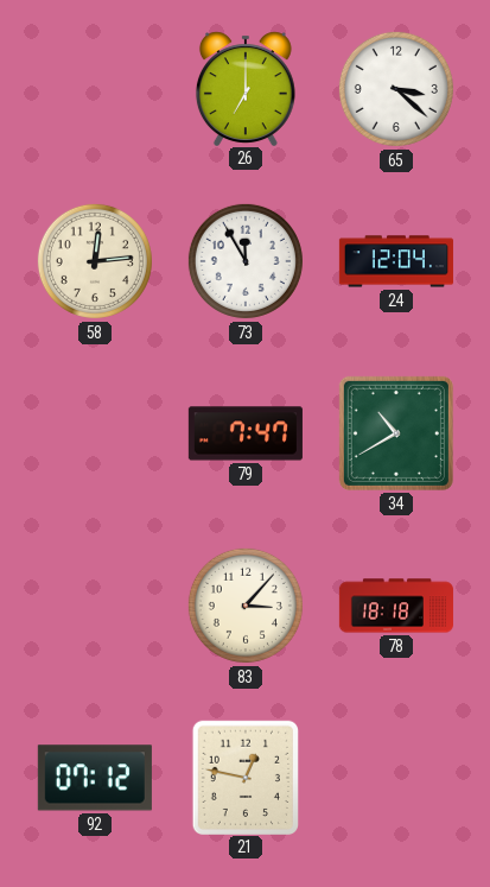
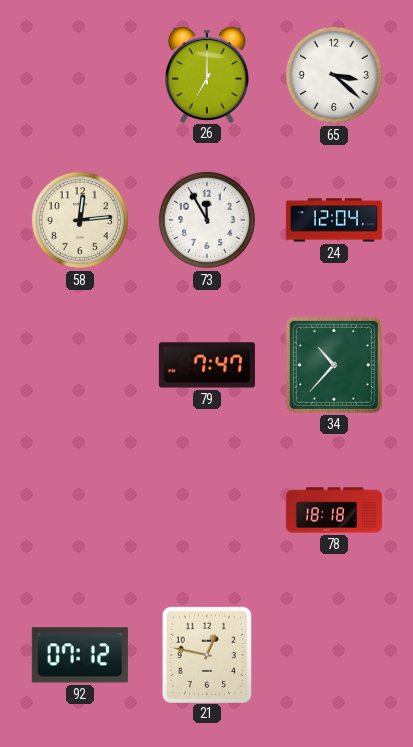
34: 10:40 -> 10:37 (334, 365)
83: 3:07 -> none (246, 606)
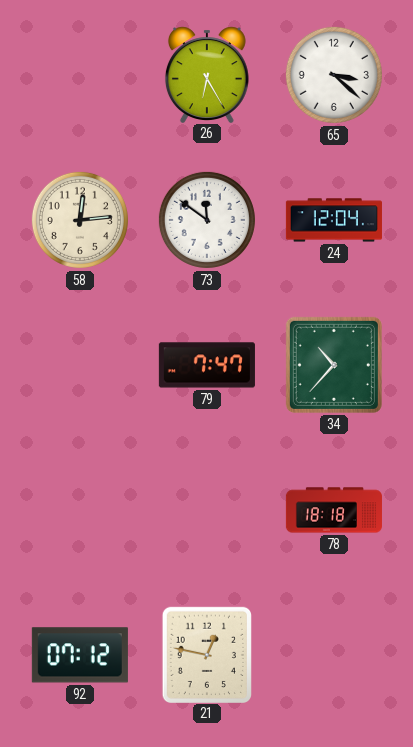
26: 7:00 -> 6:25 (207, 74)
73: 11:55 -> 11:51 (207, 220)
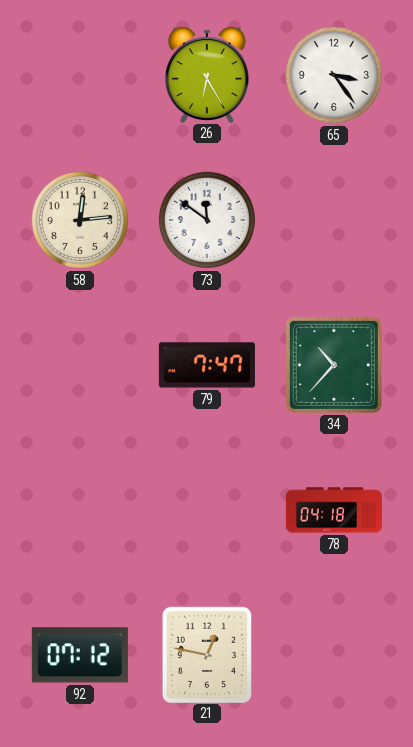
65: 3:22 -> 3:24 (334, 75)
24: 12:04 -> none (334, 220)
78: 18:18 -> 04:18 (334, 510)
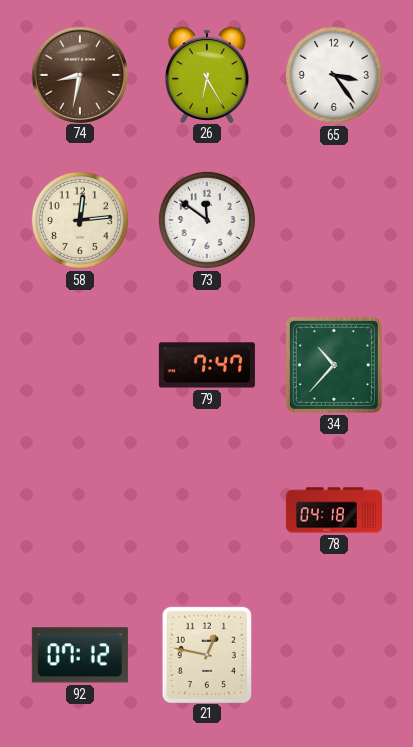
74: none -> 8:32 (79, 74)
